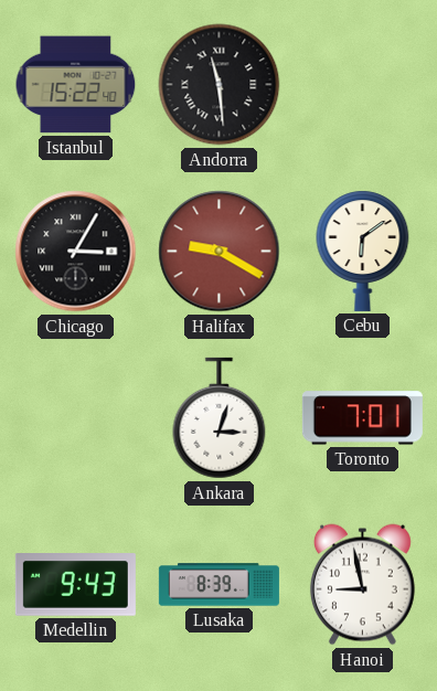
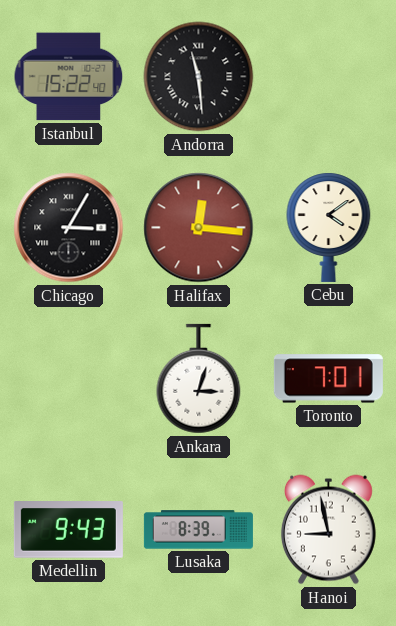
Halifax: 9:20 -> 12:16 (199, 228)
Cebu: 6:09 -> 4:09 (329, 227)
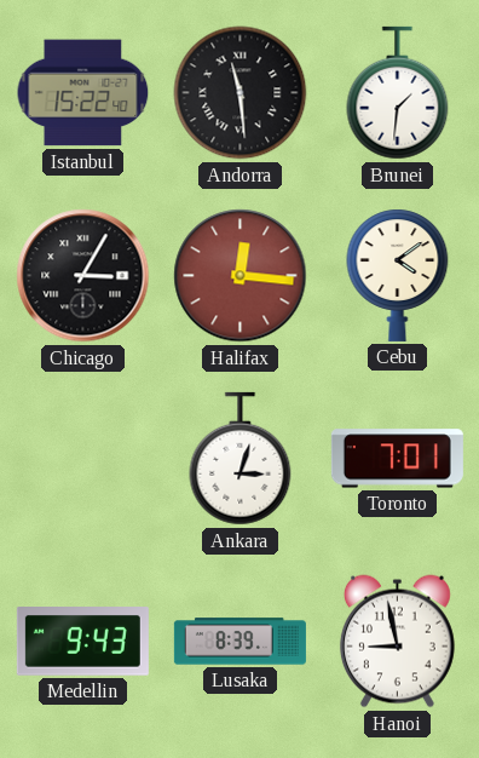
Brunei: none -> 1:31 (398, 93)
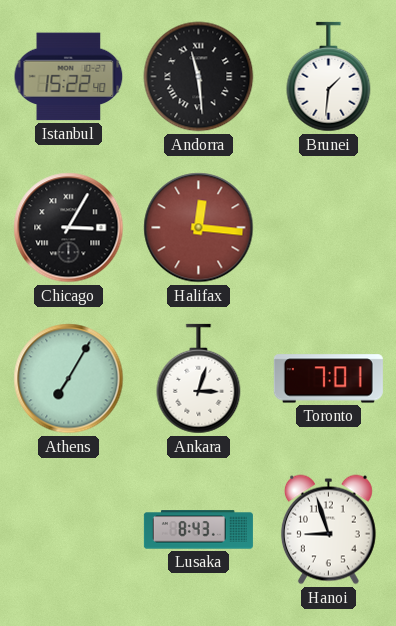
Cebu: 4:09 -> none (398, 275)
Athens: none -> 7:05 (69, 379)
Medellin: 9:43 -> none (82, 642)
Lusaka: 8:39 -> 8:43 (198, 530)
Hanoi: 8:58 -> 8:57 (328, 530)
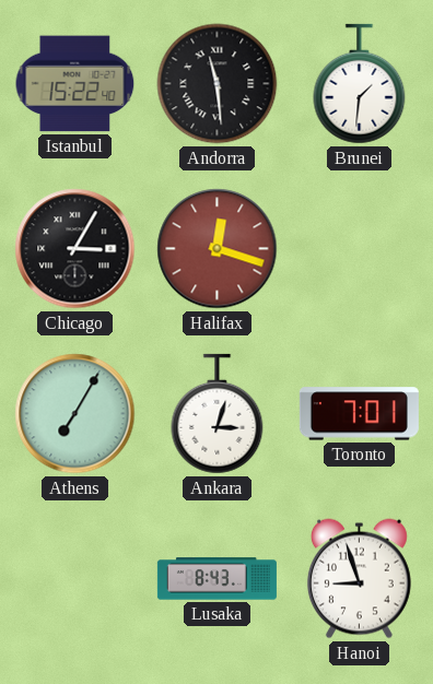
Halifax: 12:16 -> 12:18 (218, 249)
